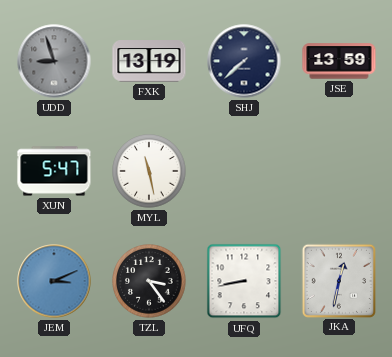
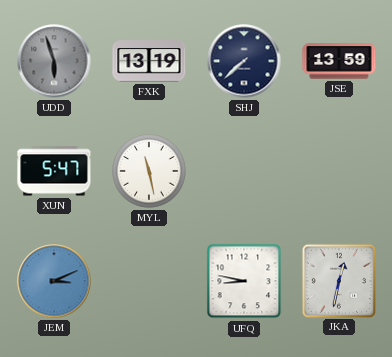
UDD: 8:57 -> 5:57 (54, 61)
TZL: 3:24 -> none (149, 281)
UFQ: 8:43 -> 8:47 (244, 281)
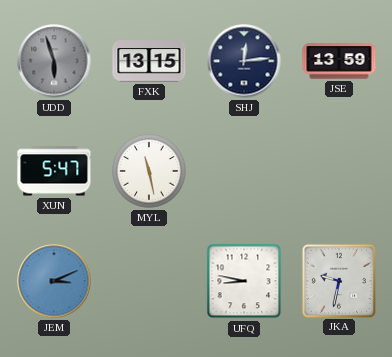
FXK: 13:19 -> 13:15 (149, 61)
SHJ: 7:38 -> 12:14 (244, 61)
JKA: 12:32 -> 9:32 (338, 280)
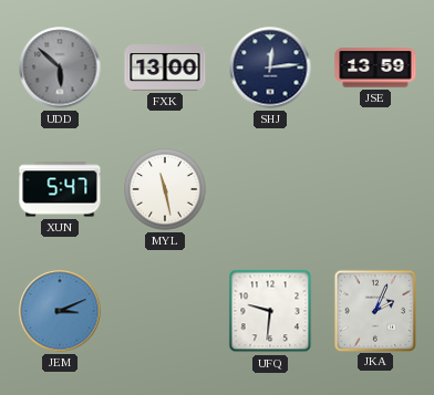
UDD: 5:57 -> 5:52 (60, 67)
FXK: 13:15 -> 13:00 (165, 67)
UFQ: 8:47 -> 9:31 (270, 311)
JKA: 9:32 -> 2:04 (374, 310)
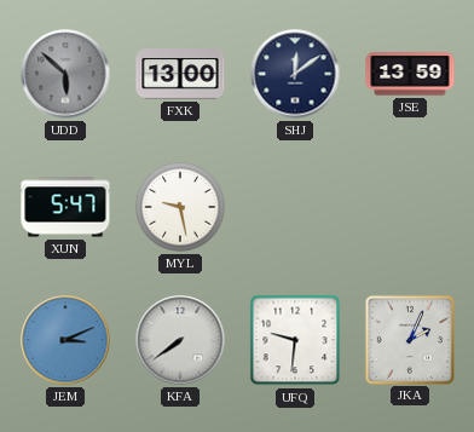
SHJ: 12:14 -> 12:09 (295, 74)
MYL: 11:28 -> 9:28 (180, 207)
KFA: none -> 7:39 (180, 340)
